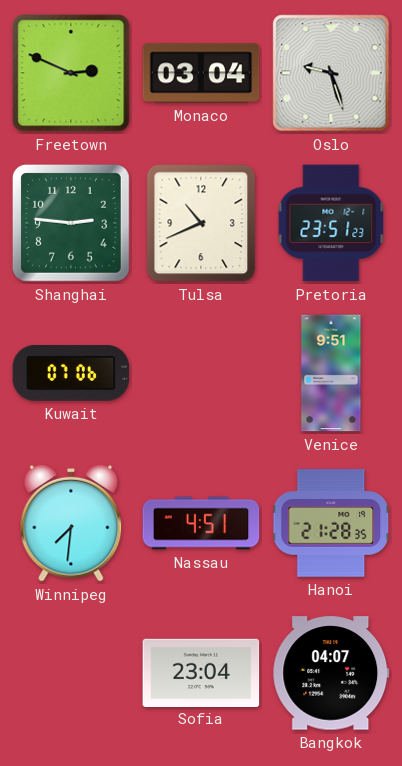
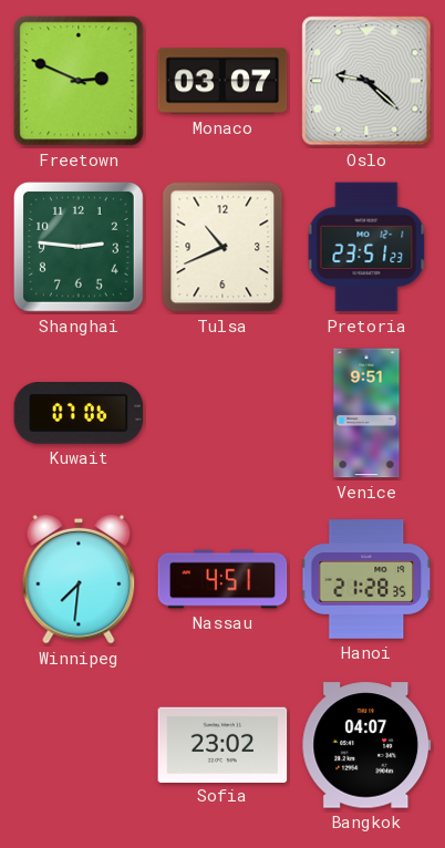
Monaco: 03:04 -> 03:07 (222, 81)
Oslo: 9:27 -> 9:22 (366, 81)
Sofia: 23:04 -> 23:02 (222, 744)
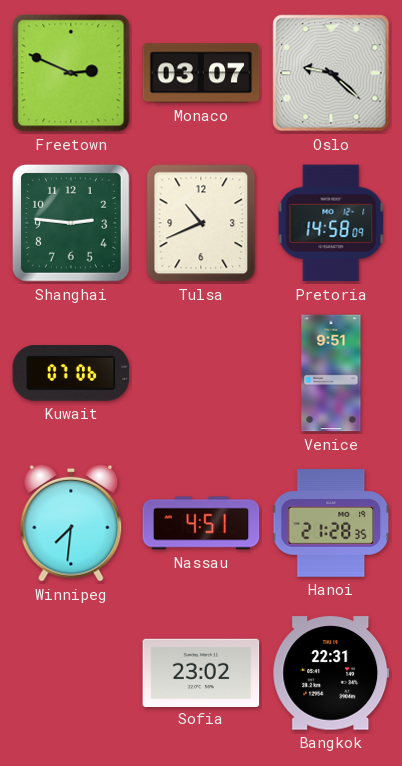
Pretoria: 23:51 -> 14:58 (331, 223)
Bangkok: 04:07 -> 22:31 (331, 673)
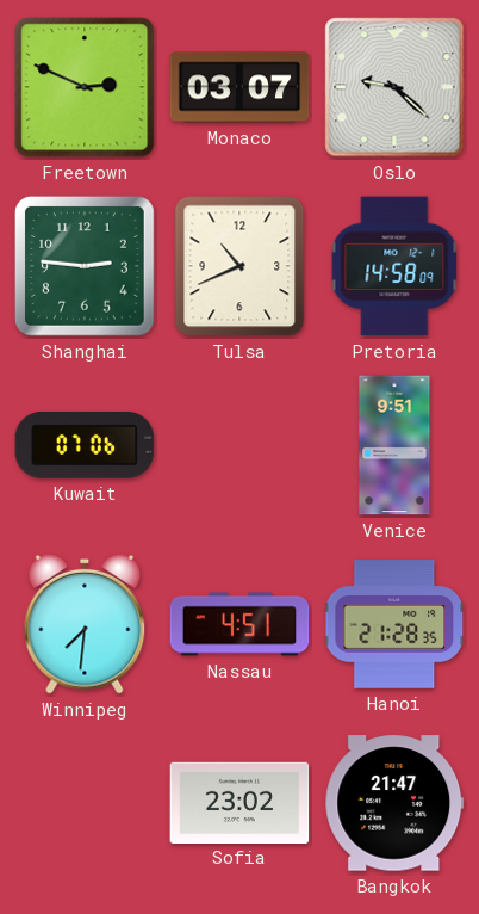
Bangkok: 22:31 -> 21:47 (394, 803)
